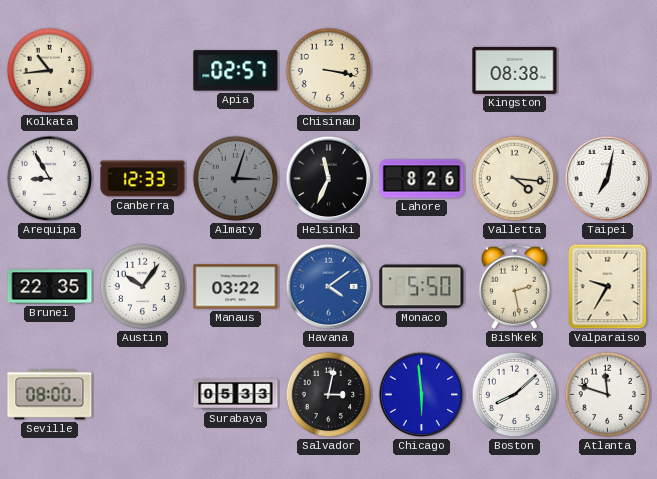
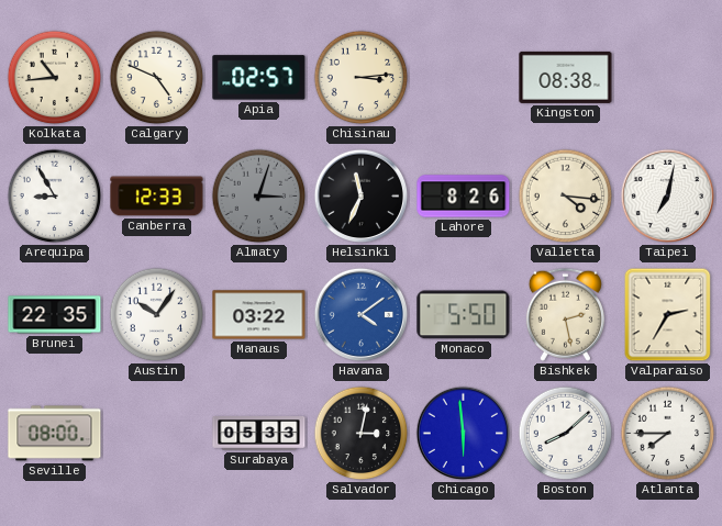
Calgary: none -> 4:49 (157, 78)
Chisinau: 3:17 -> 3:14 (362, 78)
Valparaiso: 9:35 -> 2:35 (668, 315)
Atlanta: 11:48 -> 7:45 (668, 434)
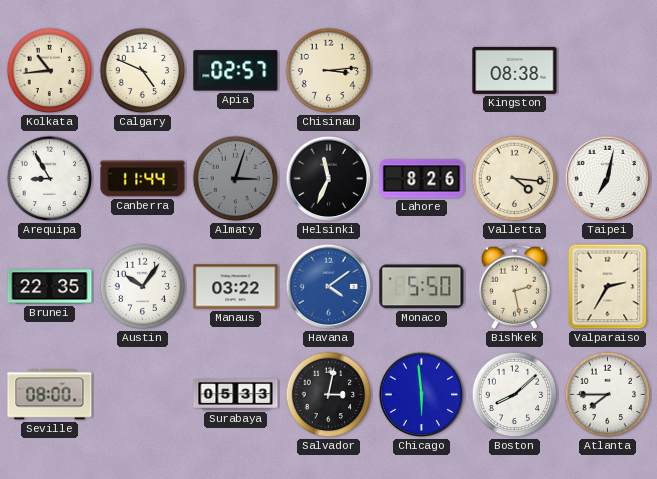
Canberra: 12:33 -> 11:44 (143, 179)
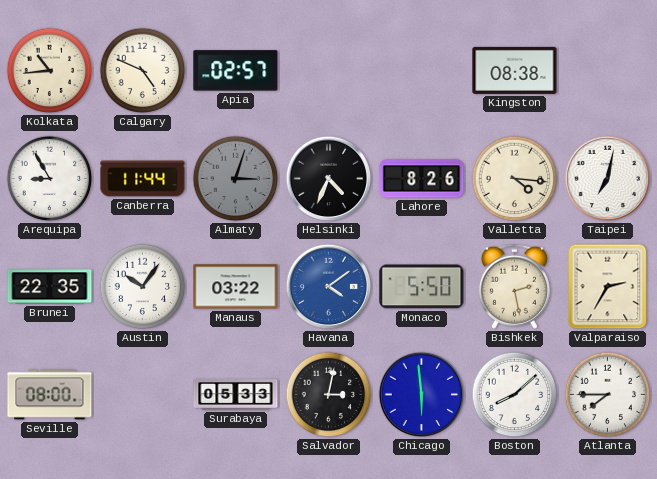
Chisinau: 3:14 -> none (329, 71)
Helsinki: 11:34 -> 4:34 (329, 179)
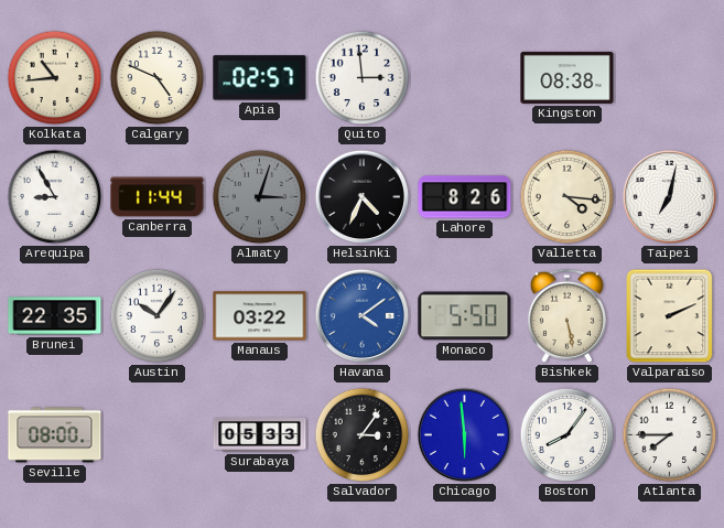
Quito: none -> 2:59 (363, 78)
Bishkek: 2:28 -> 5:28 (566, 315)
Valparaiso: 2:35 -> 2:11 (670, 316)
Salvador: 3:02 -> 3:06 (363, 435)
Boston: 8:08 -> 8:06 (568, 435)
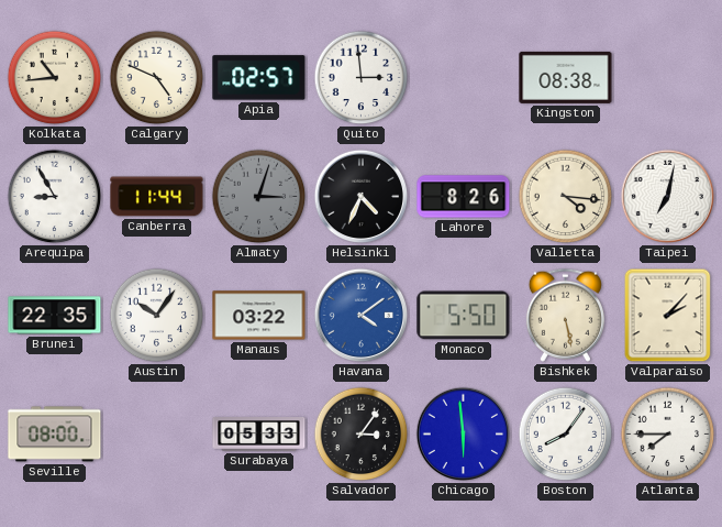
Valparaiso: 2:11 -> 2:07 (668, 316)
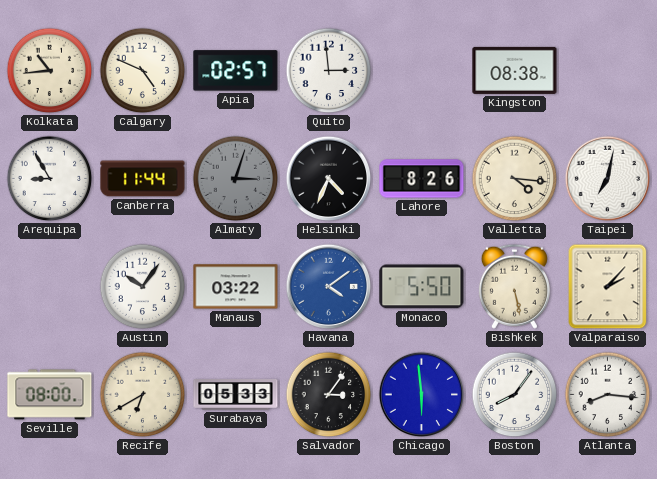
Brunei: 22:35 -> none (55, 316)
Recife: none -> 6:40 (143, 395)
Atlanta: 7:45 -> 8:16 (608, 395)
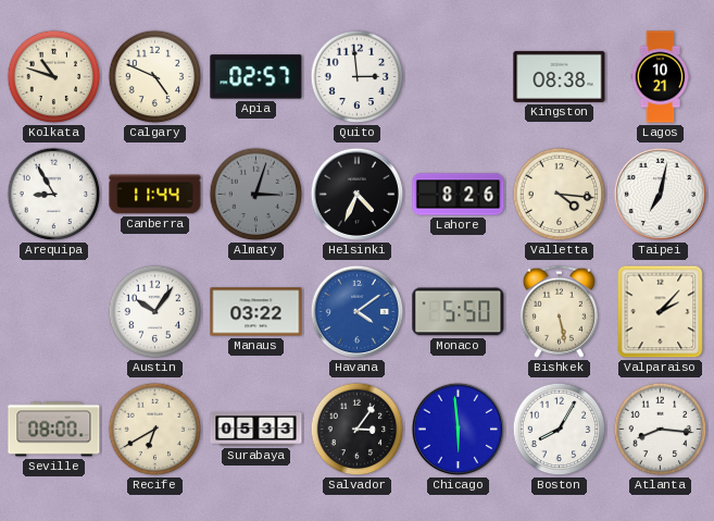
Kolkata: 10:44 -> 10:48 (54, 77)
Lagos: none -> 10:21 (661, 77)
Boston: 8:06 -> 8:05 (560, 430)
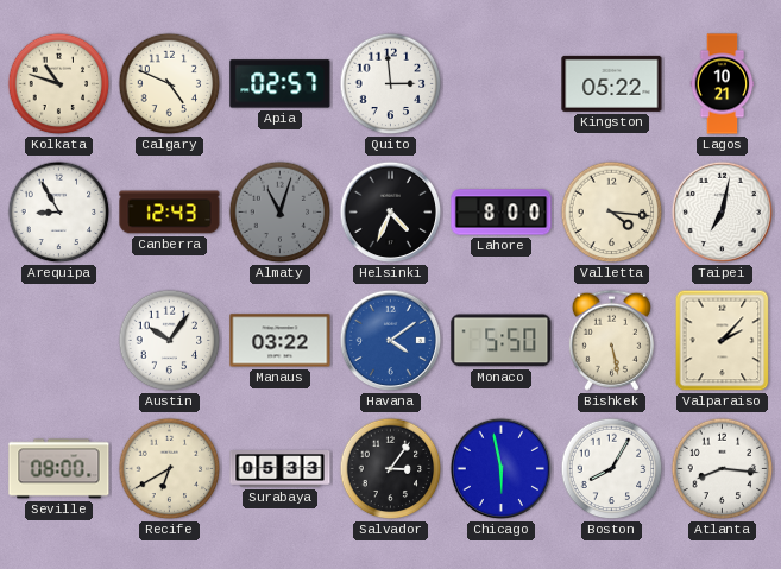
Kingston: 08:38 -> 05:22 (612, 83)
Canberra: 11:44 -> 12:43 (170, 213)
Almaty: 3:03 -> 11:03 (281, 213)
Lahore: 8:26 -> 8:00 (502, 213)
Chicago: 5:59 -> 5:58 (502, 469)
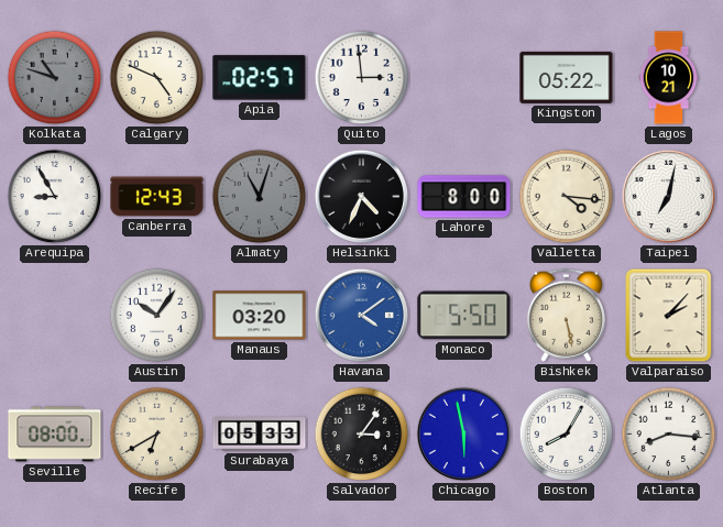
Kolkata dial: cream -> grey (55, 78)
Manaus: 03:22 -> 03:20 (260, 316)
